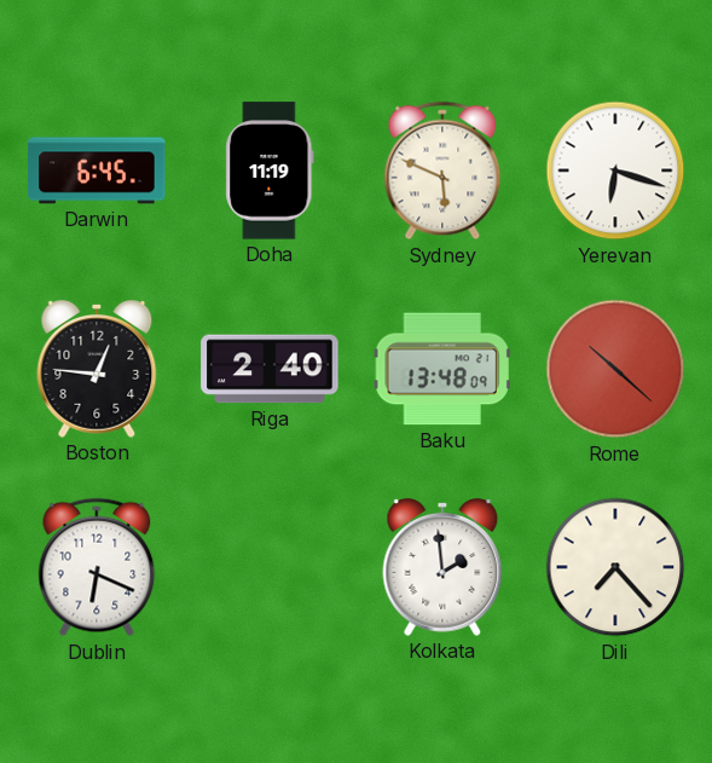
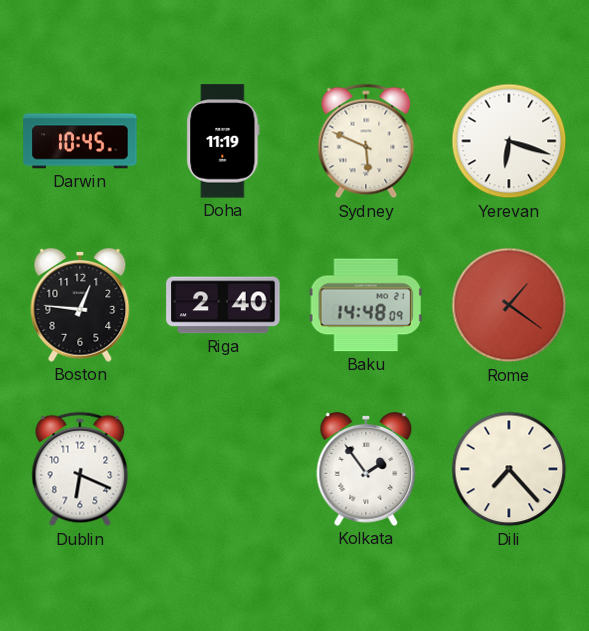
Darwin: 6:45 -> 10:45 (80, 141)
Baku: 13:48 -> 14:48 (366, 305)
Rome: 10:22 -> 1:21 (509, 305)
Kolkata: 1:59 -> 1:54 (366, 470)
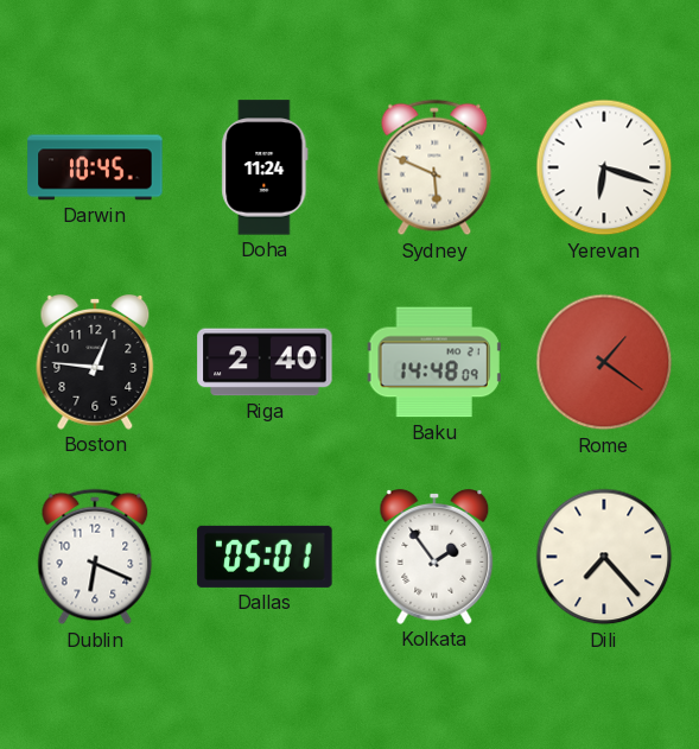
Doha: 11:19 -> 11:24 (265, 167)
Dallas: none -> 05:01 (265, 557)
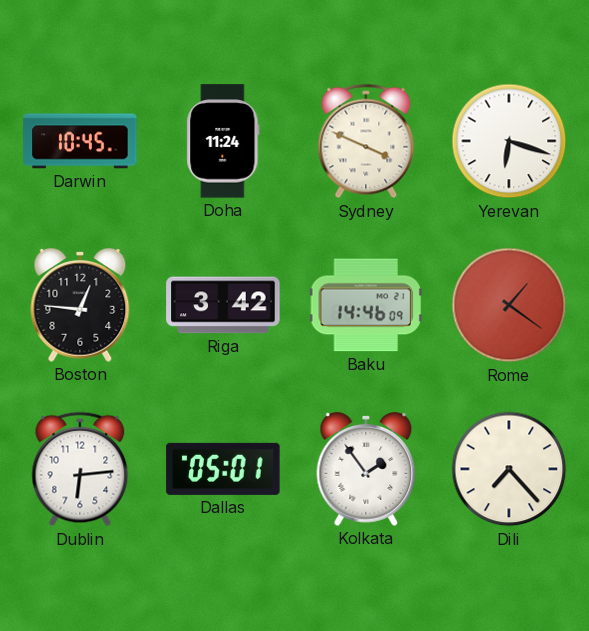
Sydney: 5:49 -> 3:49 (366, 141)
Riga: 2:40 -> 3:42 (223, 305)
Baku: 14:48 -> 14:46 (366, 305)
Dublin: 6:19 -> 6:14 (80, 469)
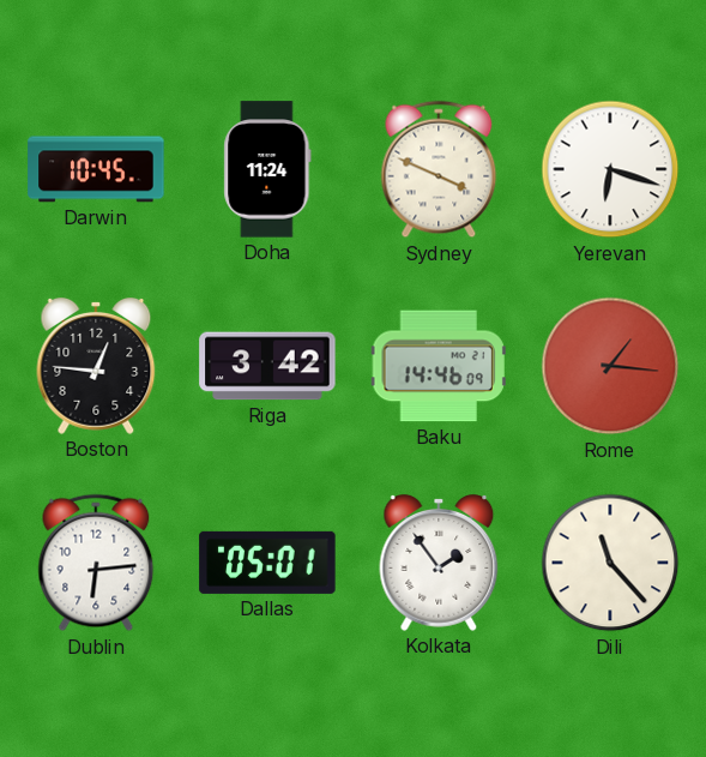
Rome: 1:21 -> 1:16 (610, 366)
Dili: 7:23 -> 11:23 (610, 563)
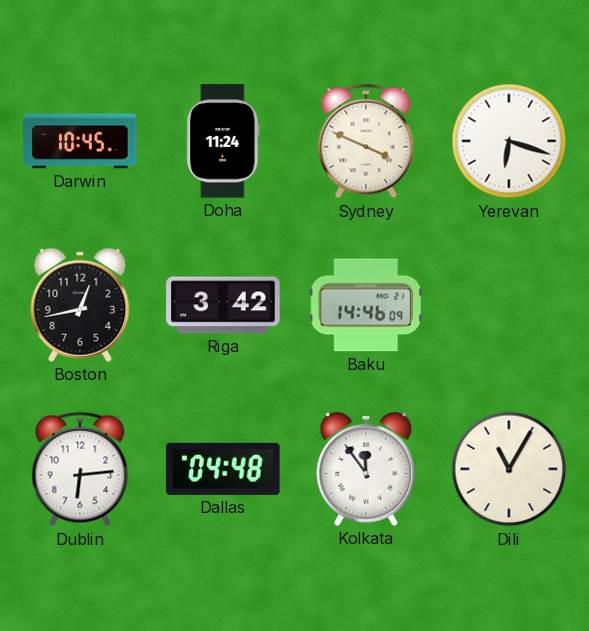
Boston: 12:46 -> 12:43 (80, 306)
Rome: 1:16 -> none (610, 366)
Dallas: 05:01 -> 04:48 (223, 469)
Kolkata: 1:54 -> 11:54 (366, 470)
Dili: 11:23 -> 11:05 (509, 469)
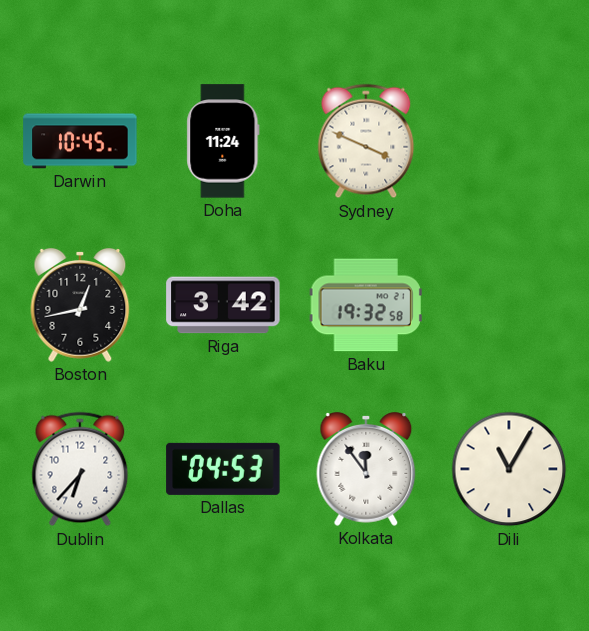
Yerevan: 6:18 -> none (509, 141)
Baku: 14:46 -> 19:32 (366, 305)
Dublin: 6:14 -> 6:37 (80, 469)
Dallas: 04:48 -> 04:53 (223, 469)
